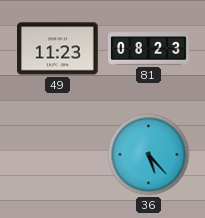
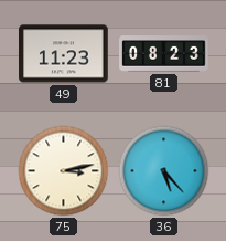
75: none -> 3:13 (64, 171)
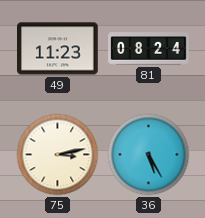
81: 08:23 -> 08:24 (149, 49)
36: 5:23 -> 5:25 (149, 155)
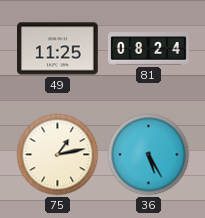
49: 11:23 -> 11:25 (58, 49)
75: 3:13 -> 1:13 (58, 155)
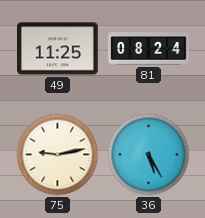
75: 1:13 -> 9:13 (58, 155)
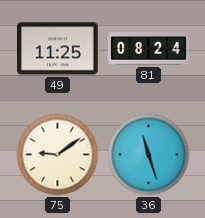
75: 9:13 -> 9:09 (58, 155)
36: 5:25 -> 11:27 (149, 155)
